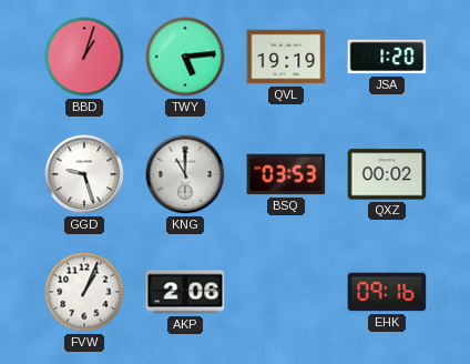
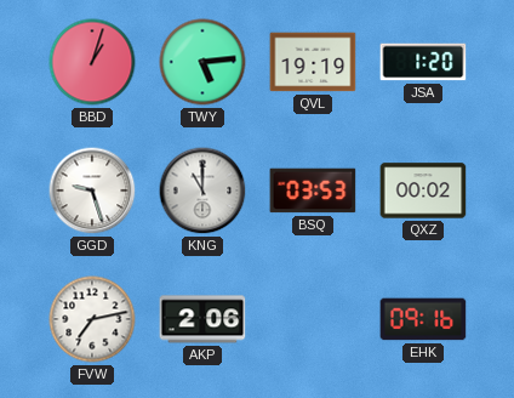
FVW: 1:04 -> 7:13 (92, 319)
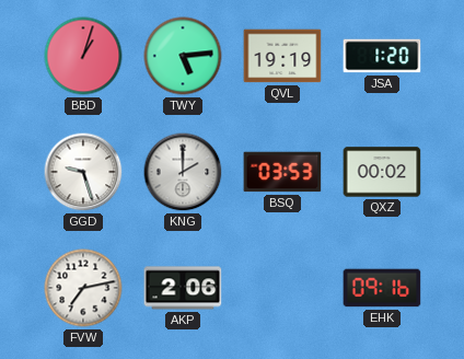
KNG: 11:00 -> 2:00 (183, 172)
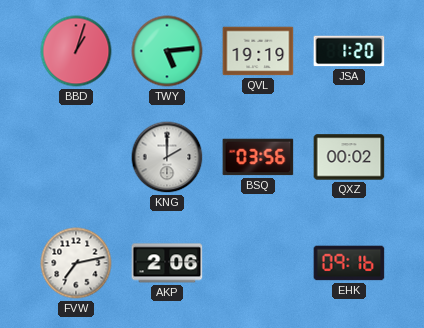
GGD: 9:27 -> none (83, 172)
BSQ: 03:53 -> 03:56 (258, 157)
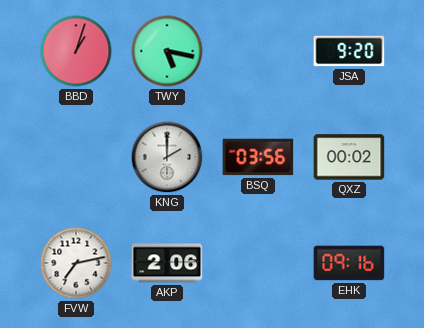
TWY: 5:14 -> 5:17 (167, 51)
QVL: 19:19 -> none (258, 51)
JSA: 1:20 -> 9:20 (349, 51)
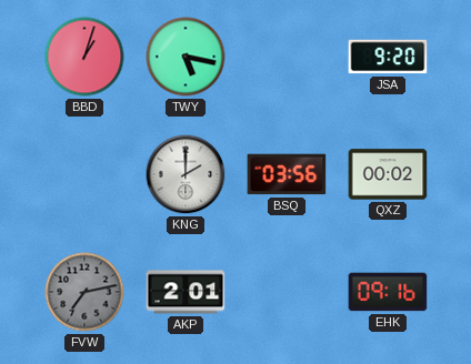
FVW dial: white -> grey (84, 292)
AKP: 2:06 -> 2:01 (186, 292)
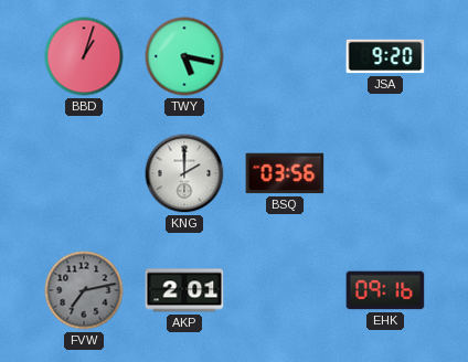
QXZ: 00:02 -> none (388, 174)
